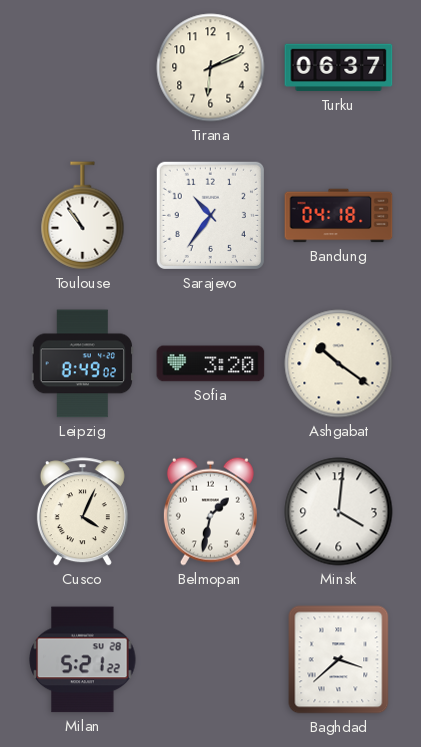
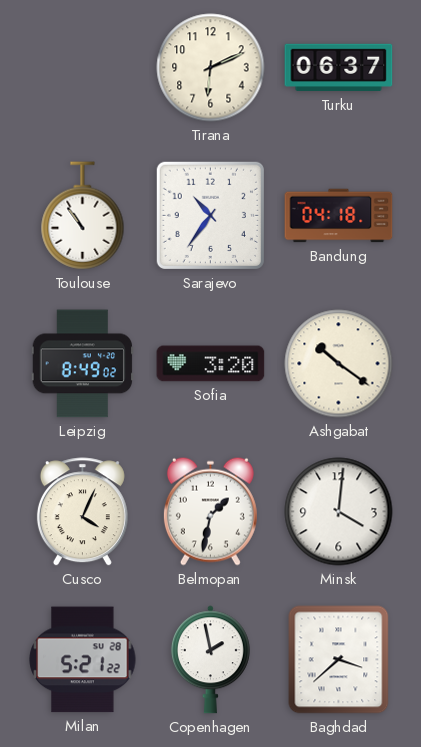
Copenhagen: none -> 1:58 (210, 660)
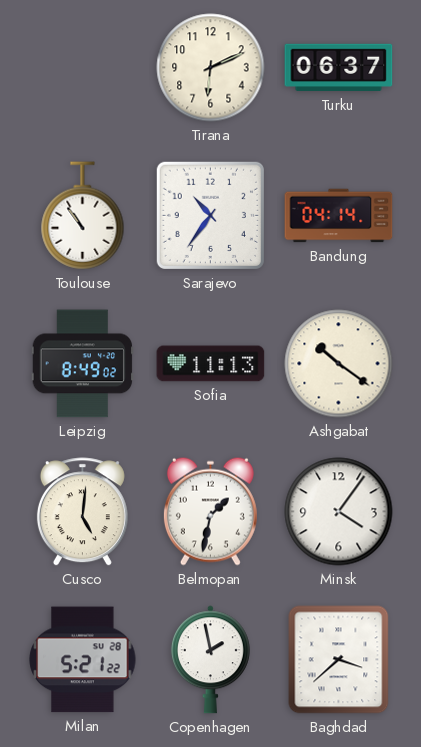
Bandung: 04:18 -> 04:14 (339, 216)
Sofia: 3:20 -> 11:13 (211, 364)
Cusco: 4:04 -> 5:01 (82, 512)
Minsk: 4:01 -> 4:06 (339, 512)
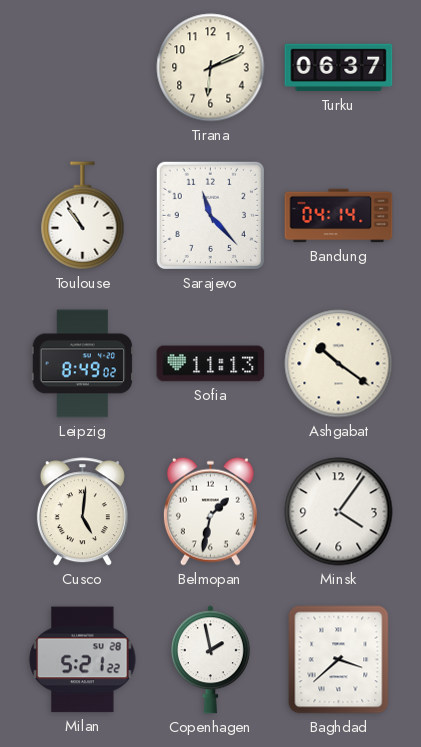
Sarajevo: 10:36 -> 11:23 (210, 215)
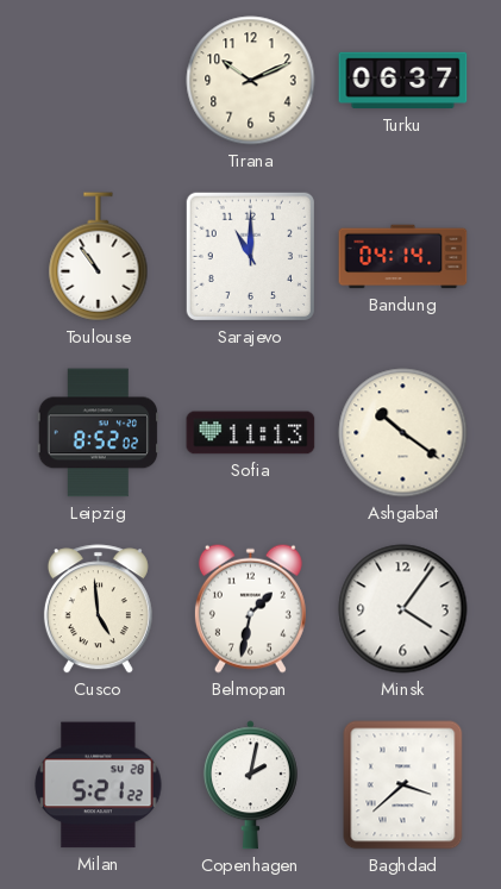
Tirana: 6:11 -> 10:11 (251, 81)
Sarajevo: 11:23 -> 11:00 (250, 256)
Leipzig: 8:49 -> 8:52 (99, 433)
Cusco: 5:01 -> 4:59 (98, 609)
Copenhagen: 1:58 -> 2:02 (250, 785)
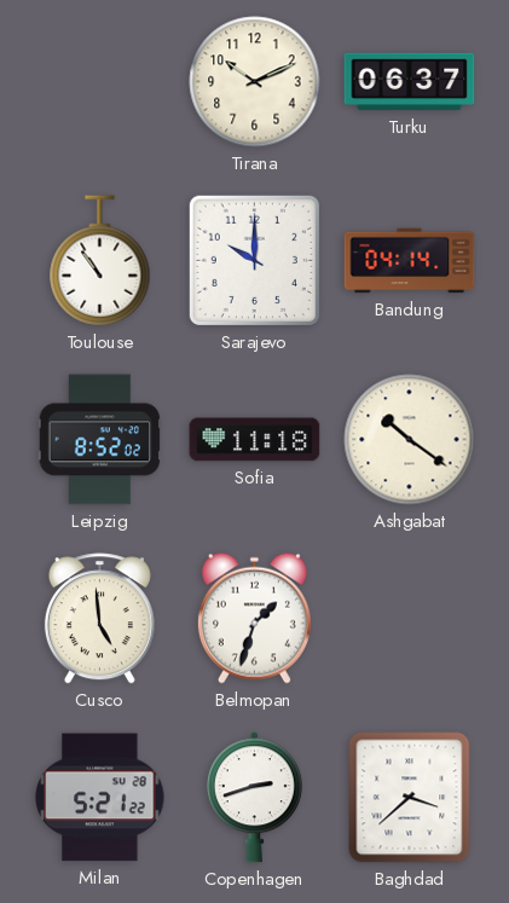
Sarajevo: 11:00 -> 10:00 (254, 260)
Sofia: 11:13 -> 11:18 (255, 440)
Belmopan: 1:32 -> 1:33 (254, 618)
Minsk: 4:06 -> none (403, 609)
Copenhagen: 2:02 -> 2:42 (254, 798)
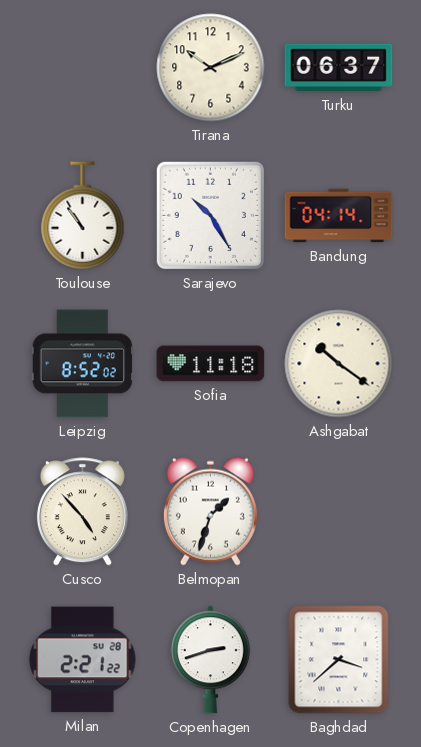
Sarajevo: 10:00 -> 10:25 (210, 215)
Cusco: 4:59 -> 4:53 (82, 512)
Milan: 5:21 -> 2:21 (83, 660)
